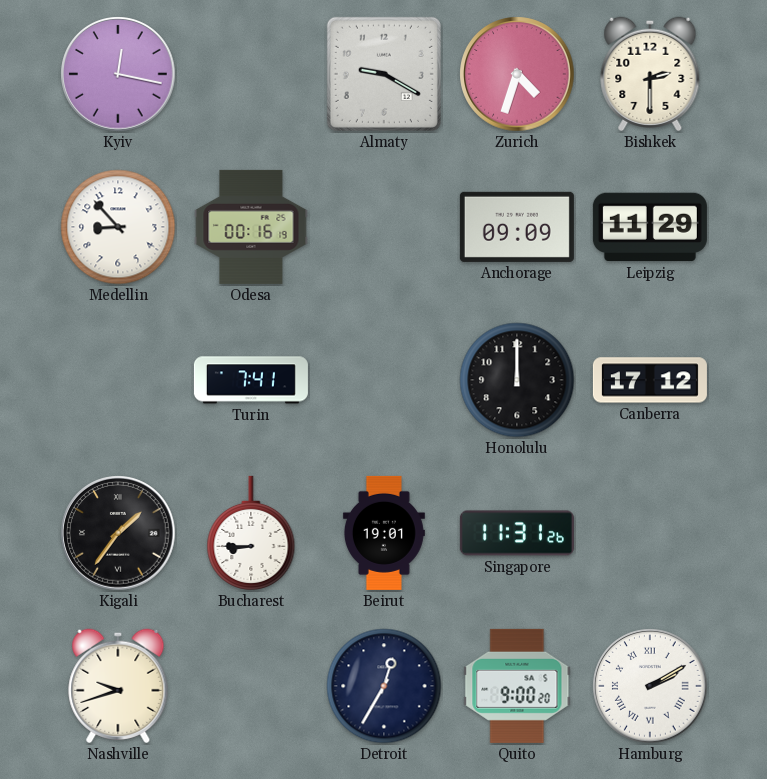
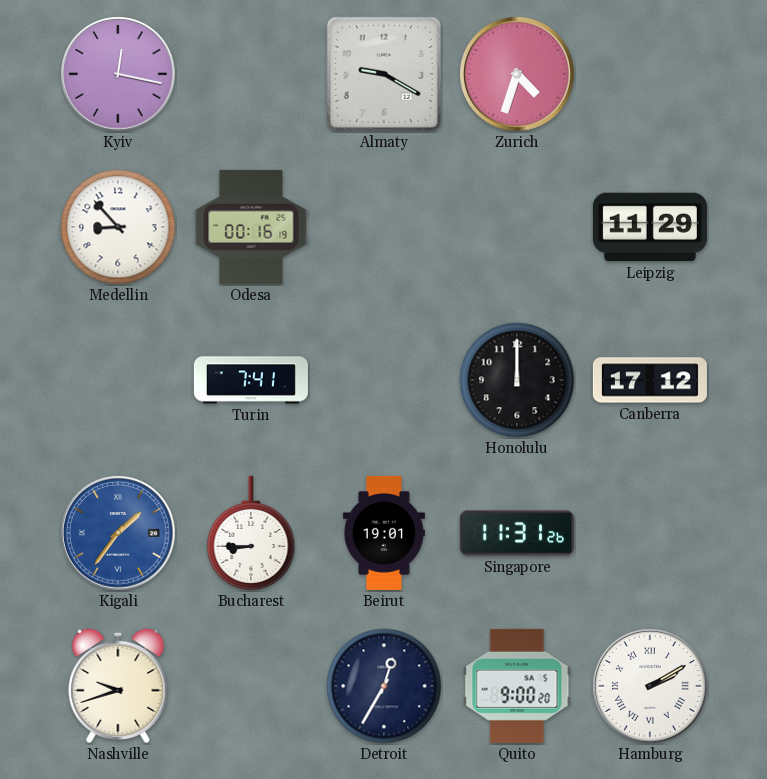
Bishkek: 2:30 -> none (650, 74)
Anchorage: 09:09 -> none (517, 227)
Kigali dial: black -> blue (118, 533)
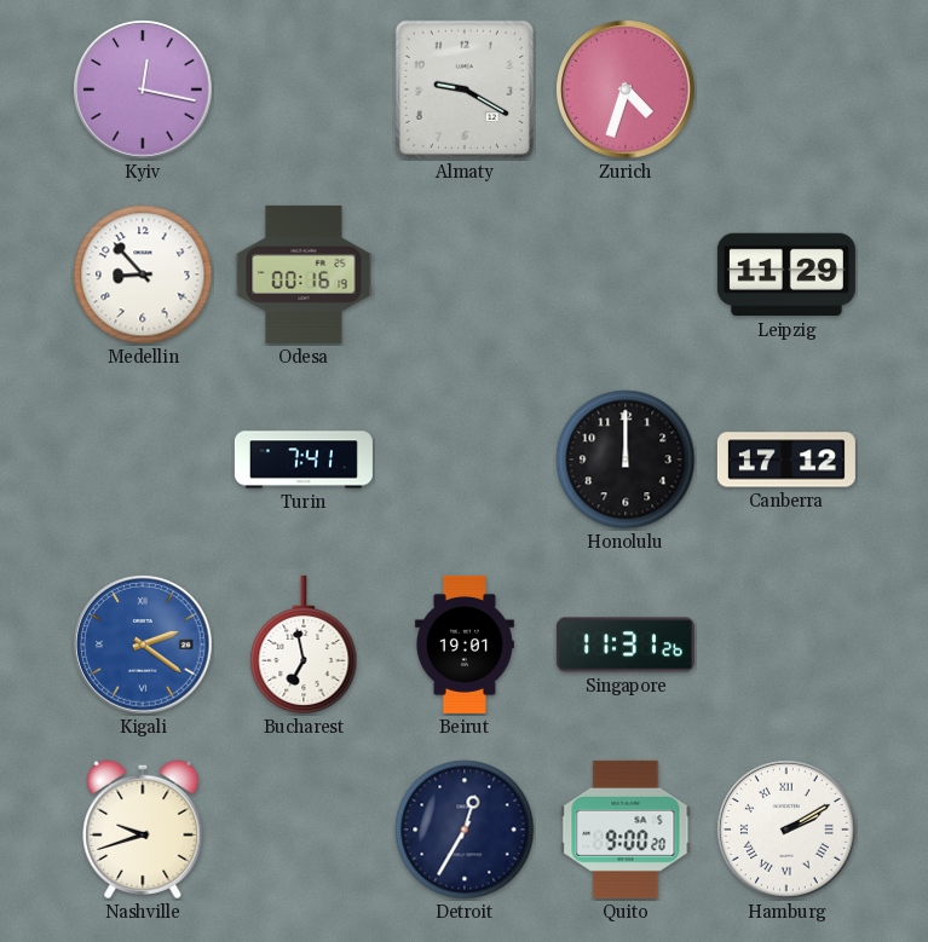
Kigali: 1:36 -> 2:21 (143, 645)
Bucharest: 8:45 -> 6:58 (304, 645)
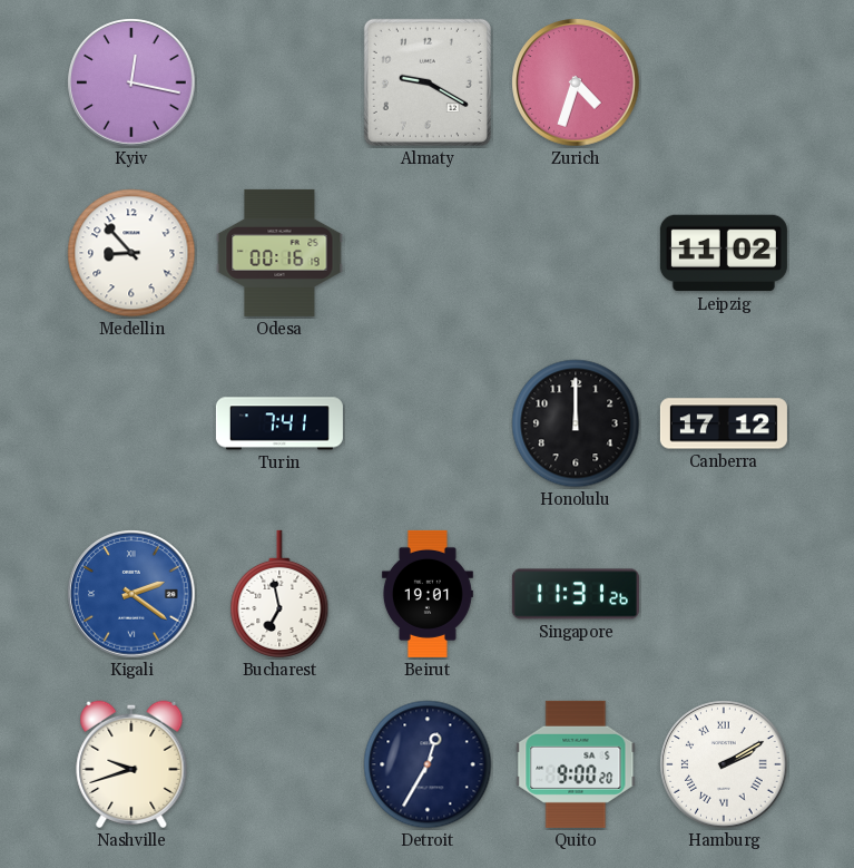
Leipzig: 11:29 -> 11:02 (724, 253)
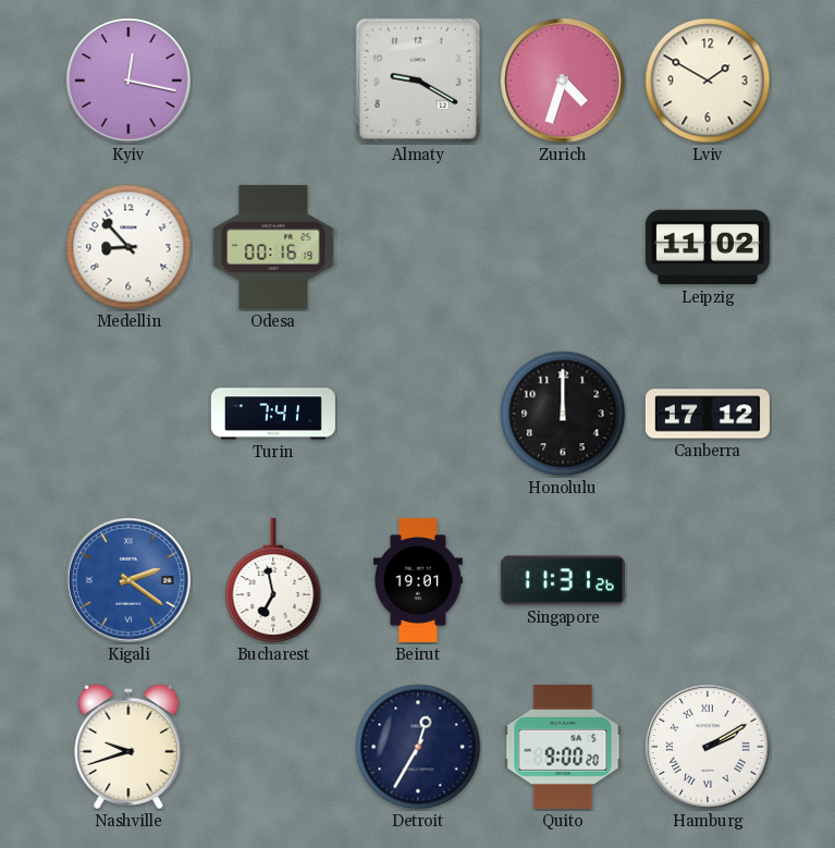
Lviv: none -> 1:50 (708, 81)
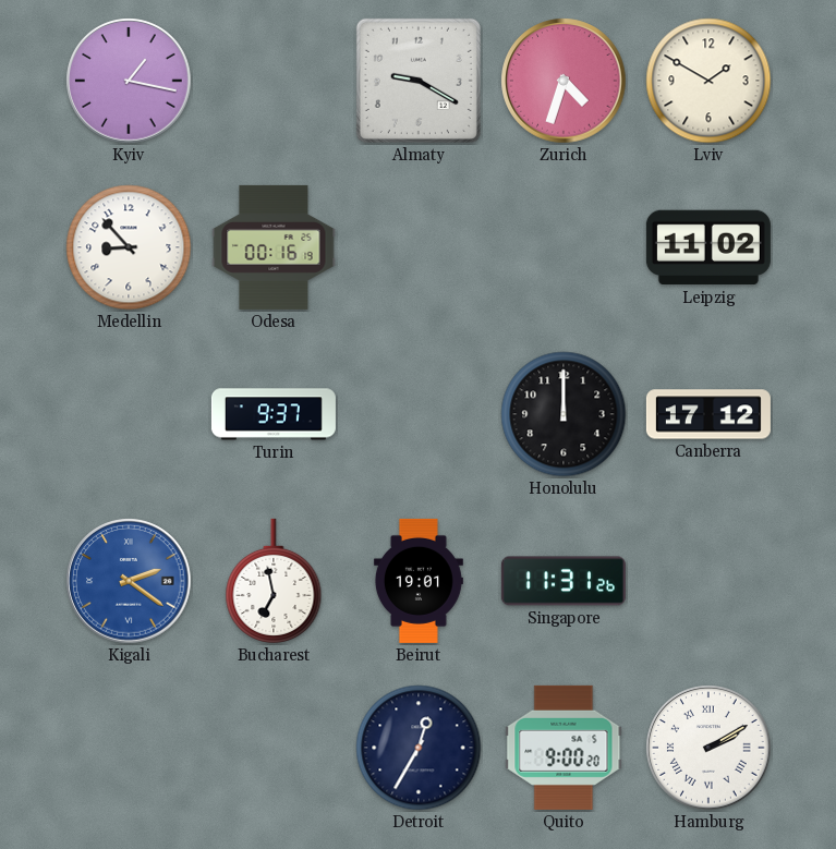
Kyiv: 12:17 -> 1:17 (129, 81)
Turin: 7:41 -> 9:37 (274, 414)
Nashville: 9:42 -> none (128, 747)
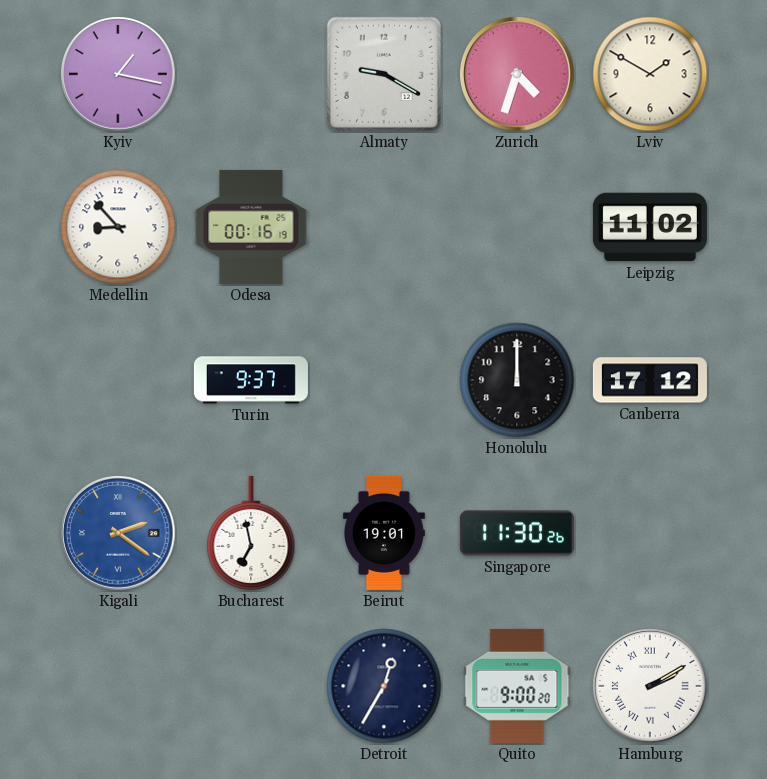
Singapore: 11:31 -> 11:30 (517, 533)
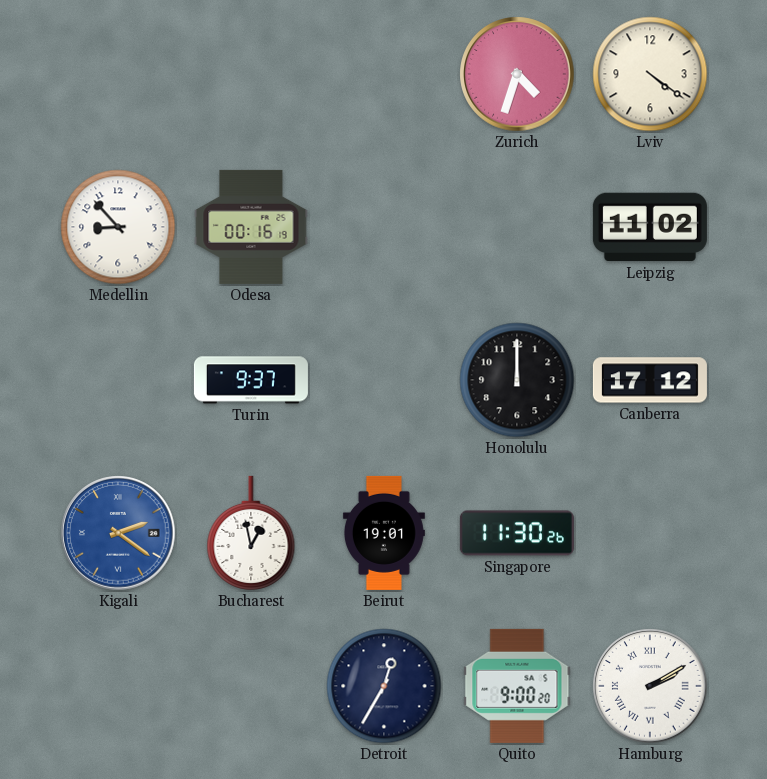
Kyiv: 1:17 -> none (118, 74)
Almaty: 9:20 -> none (384, 74)
Lviv: 1:50 -> 4:21 (650, 74)
Bucharest: 6:58 -> 12:58 (251, 533)
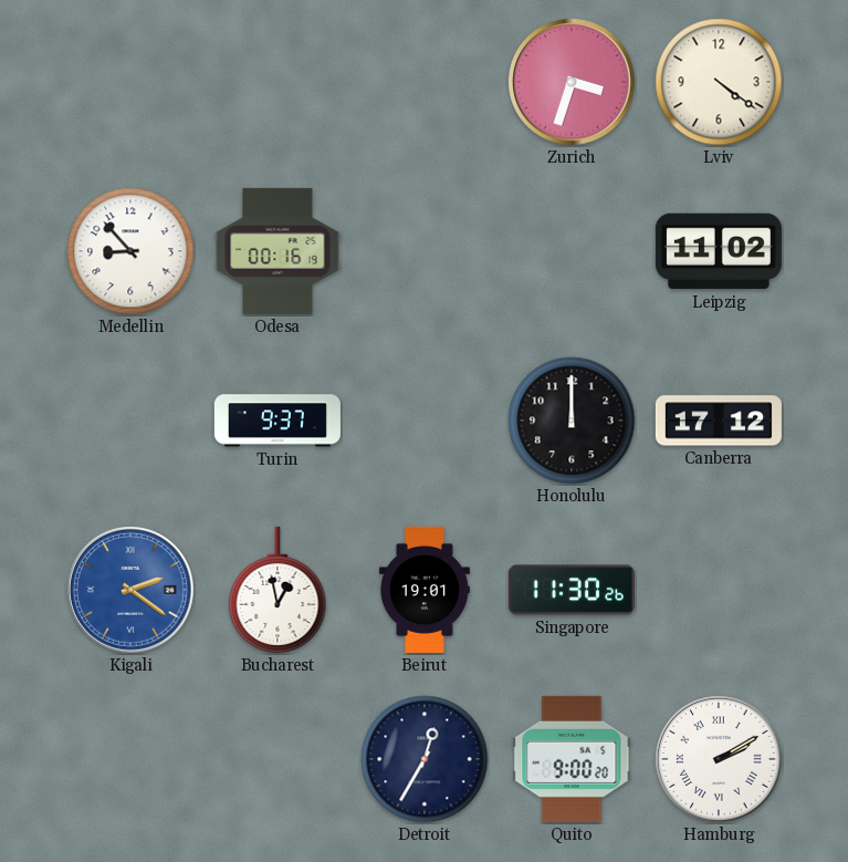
Zurich: 4:33 -> 3:33 (572, 82)
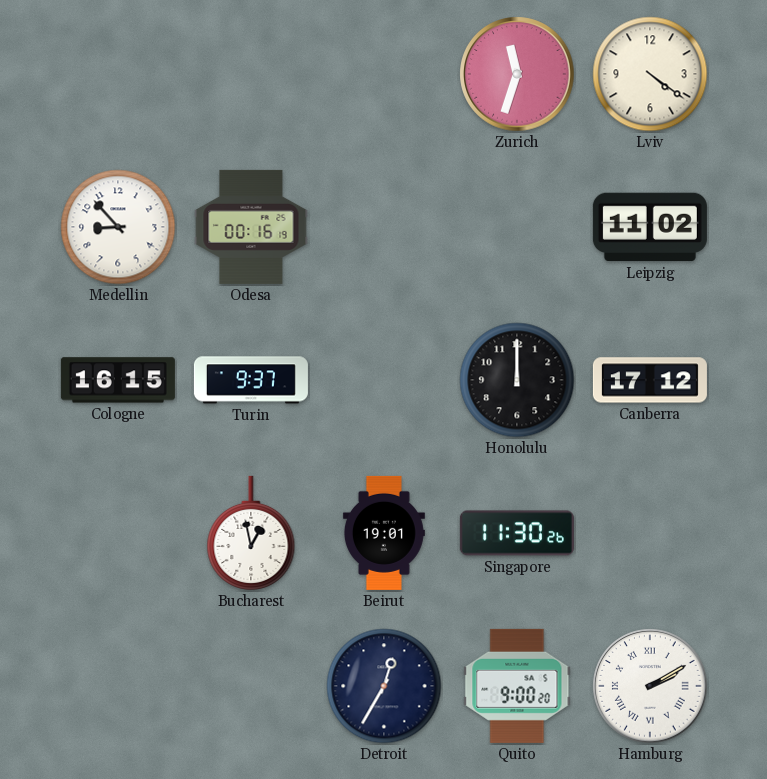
Zurich: 3:33 -> 11:33 (517, 74)
Cologne: none -> 16:15 (118, 380)
Kigali: 2:21 -> none (130, 590)
